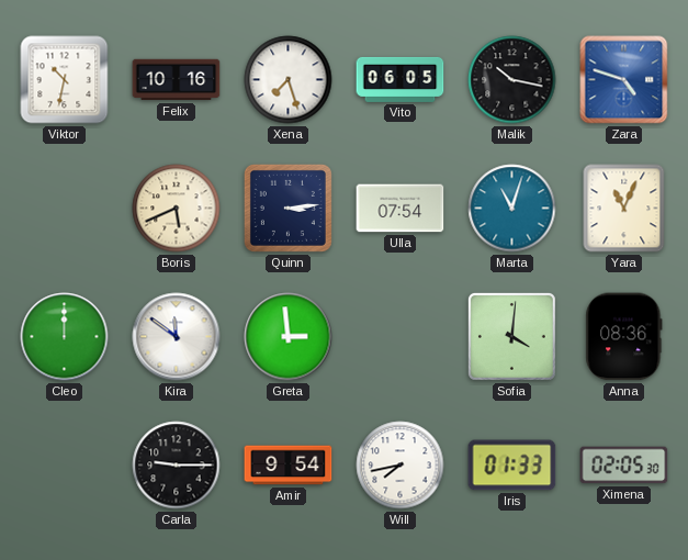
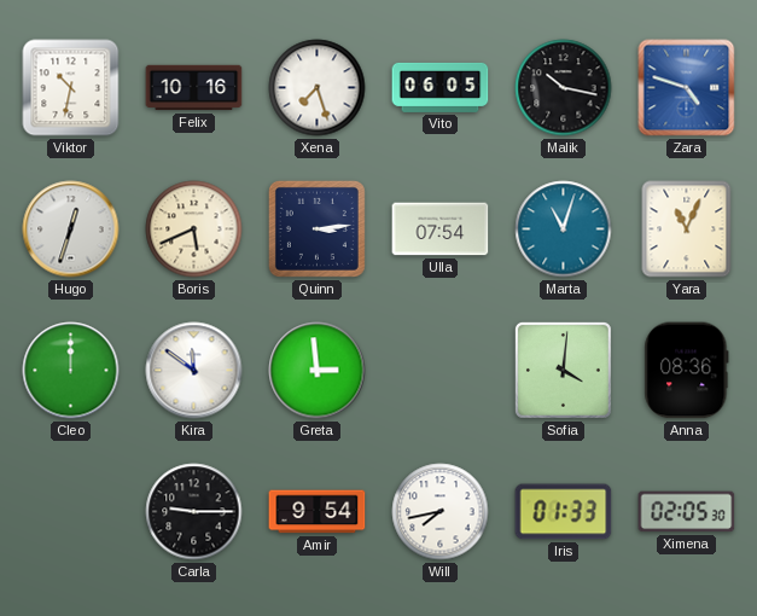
Hugo: none -> 12:33 (71, 229)
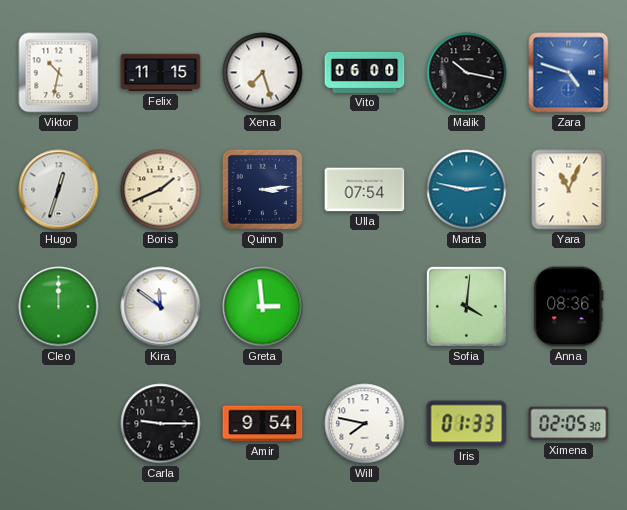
Felix: 10:16 -> 11:15 (161, 73)
Vito: 06:05 -> 06:00 (365, 72)
Boris: 5:41 -> 1:41 (161, 190)
Marta: 11:03 -> 2:47 (467, 190)
Will: 7:43 -> 7:47 (365, 424)
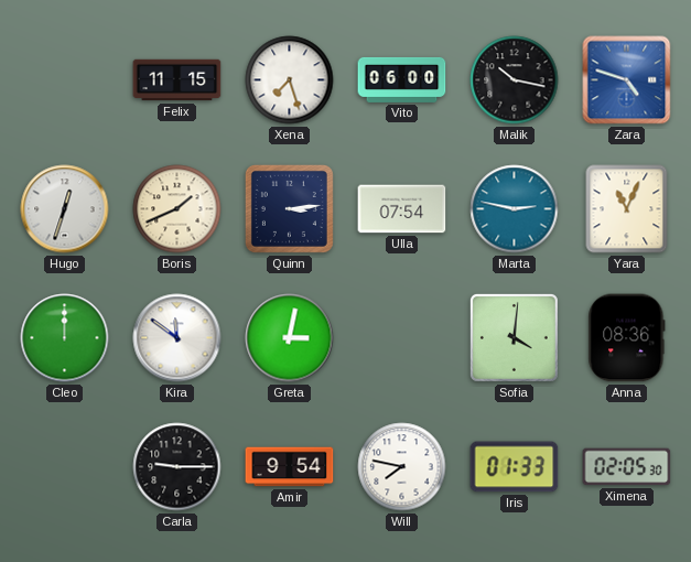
Viktor: 10:32 -> none (59, 73)
Greta: 2:59 -> 3:02 (290, 338)
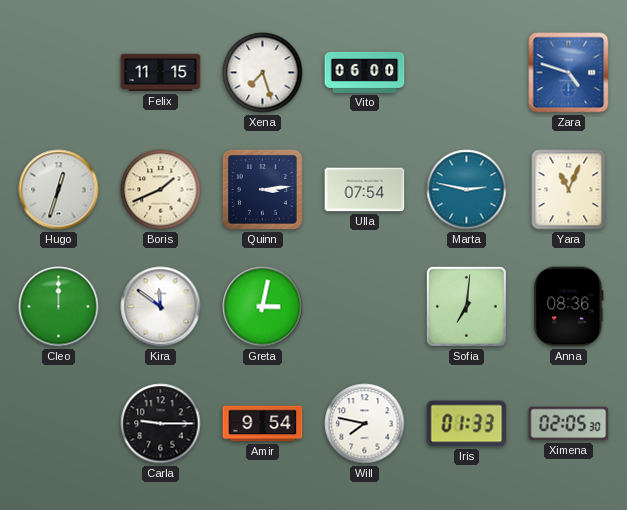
Malik: 10:17 -> none (515, 80)
Sofia: 4:01 -> 7:01 (466, 306)
